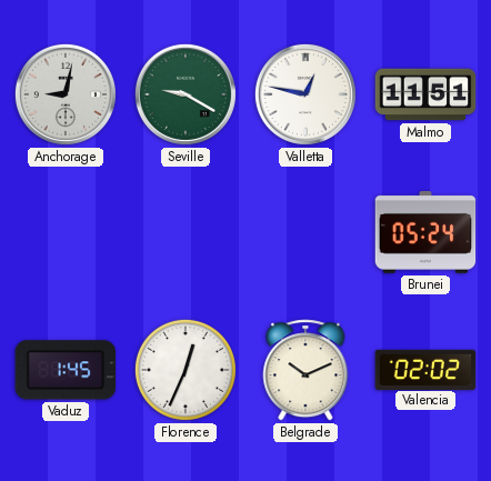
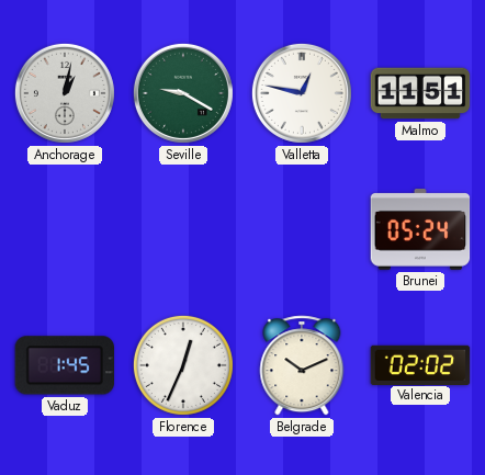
Anchorage: 9:02 -> 1:02 (65, 93)
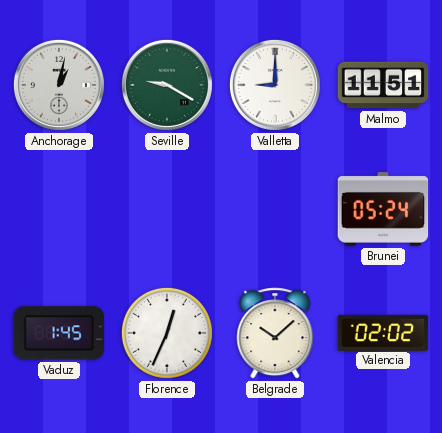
Valletta: 12:47 -> 9:00 (275, 85)
Belgrade: 10:11 -> 10:08 (275, 333)
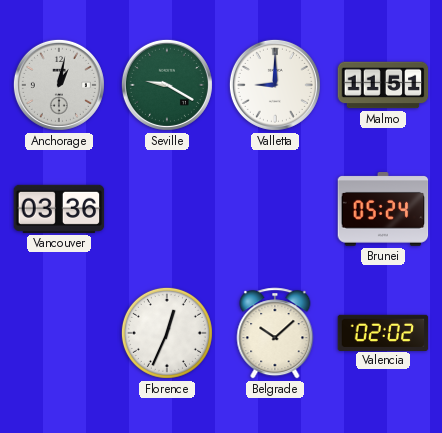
Vancouver: none -> 03:36 (59, 209)
Vaduz: 1:45 -> none (59, 333)
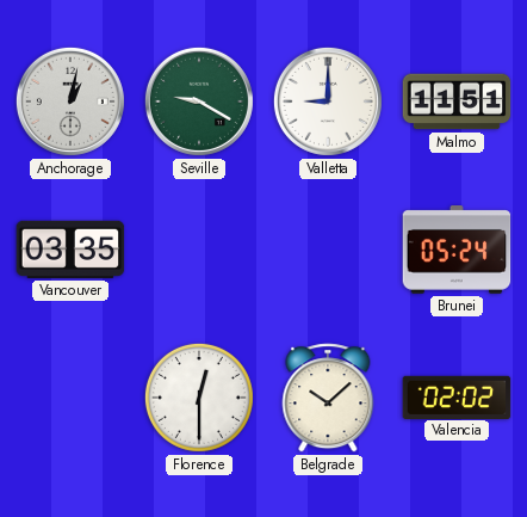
Vancouver: 03:36 -> 03:35 (70, 250)
Florence: 12:34 -> 12:30 (199, 398)
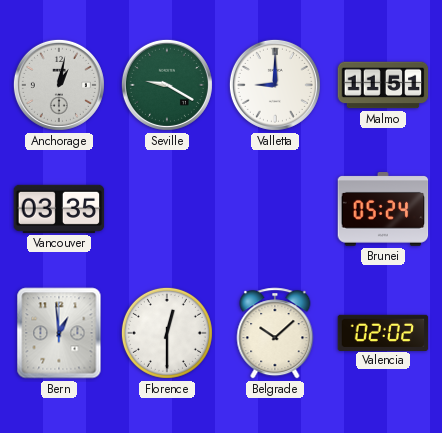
Bern: none -> 12:59 (59, 333)
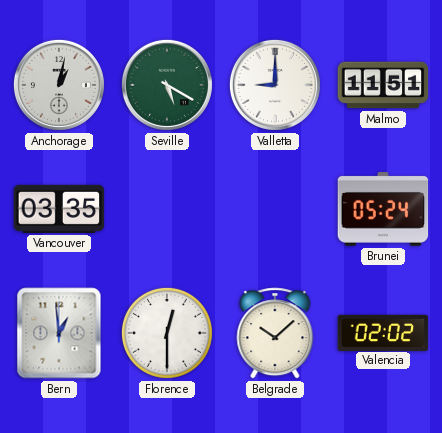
Seville: 9:20 -> 5:20 (167, 85)
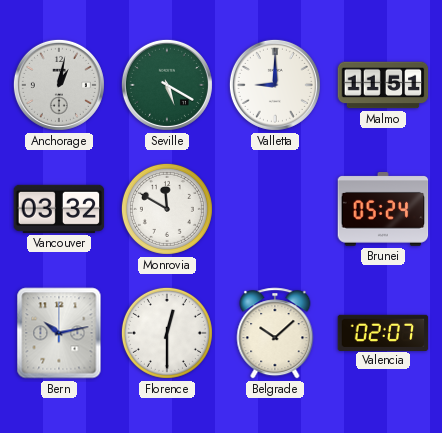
Vancouver: 03:35 -> 03:32 (59, 209)
Monrovia: none -> 11:50 (167, 209)
Bern: 12:59 -> 10:13 (59, 333)
Valencia: 02:02 -> 02:07 (383, 332)
